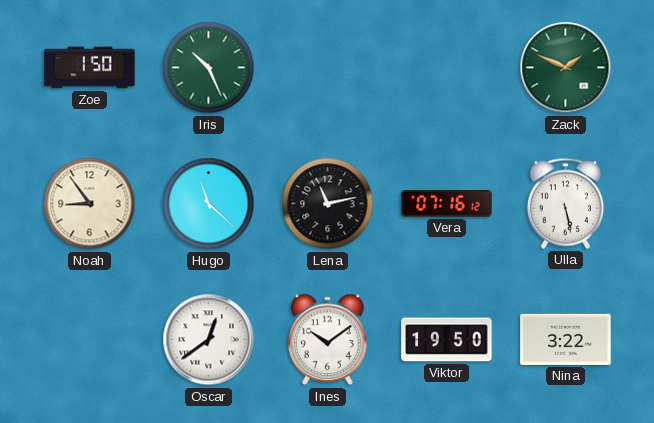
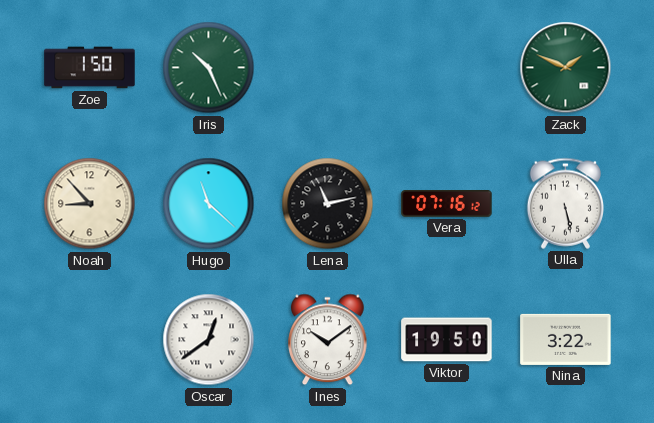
Noah: 8:54 -> 8:53 (90, 204)
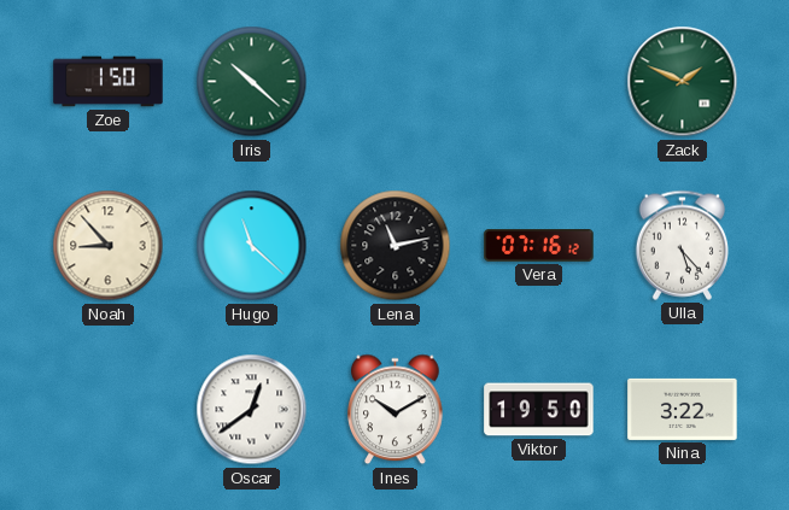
Iris: 10:26 -> 10:22 (252, 82)
Ulla: 5:28 -> 5:23 (682, 245)
Ines: 10:09 -> 10:10 (396, 410)
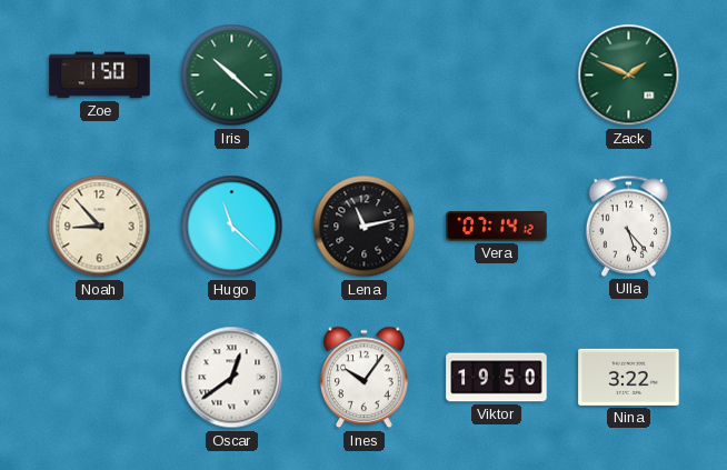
Vera: 07:16 -> 07:14 (497, 227)
Ines: 10:10 -> 10:06 (365, 378)
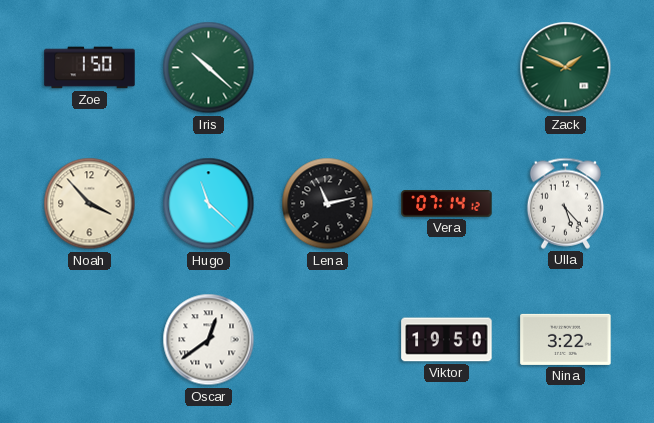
Noah: 8:53 -> 3:53 (90, 204)
Ines: 10:06 -> none (365, 378)
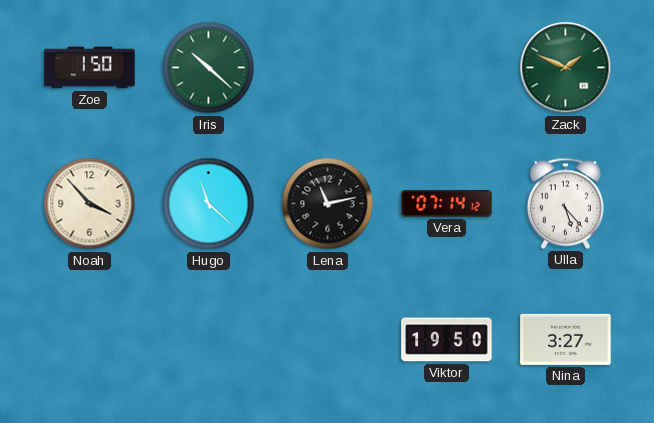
Oscar: 12:39 -> none (209, 340)
Nina: 3:22 -> 3:27 (566, 339)
